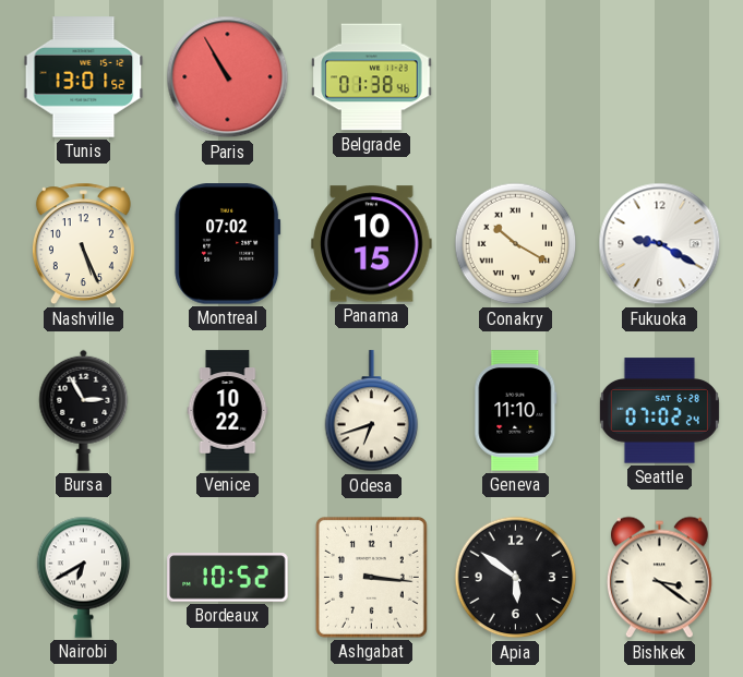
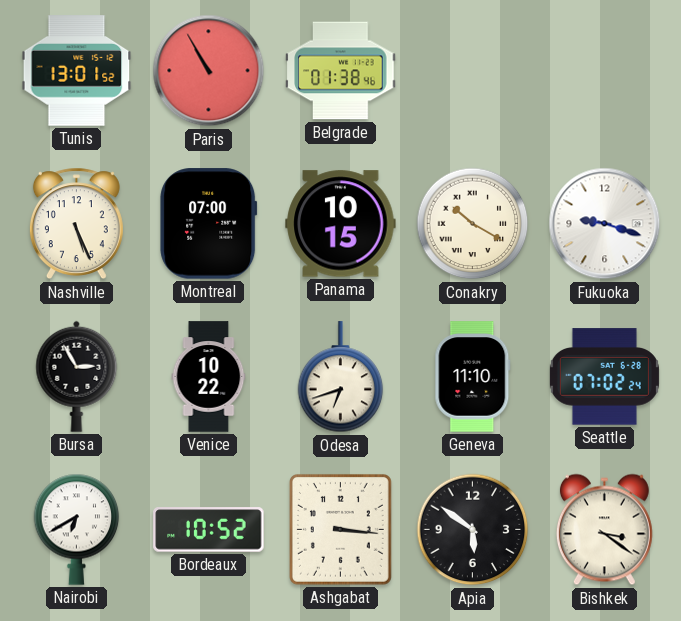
Montreal: 07:02 -> 07:00 (209, 224)
Fukuoka: 9:20 -> 9:18 (605, 224)
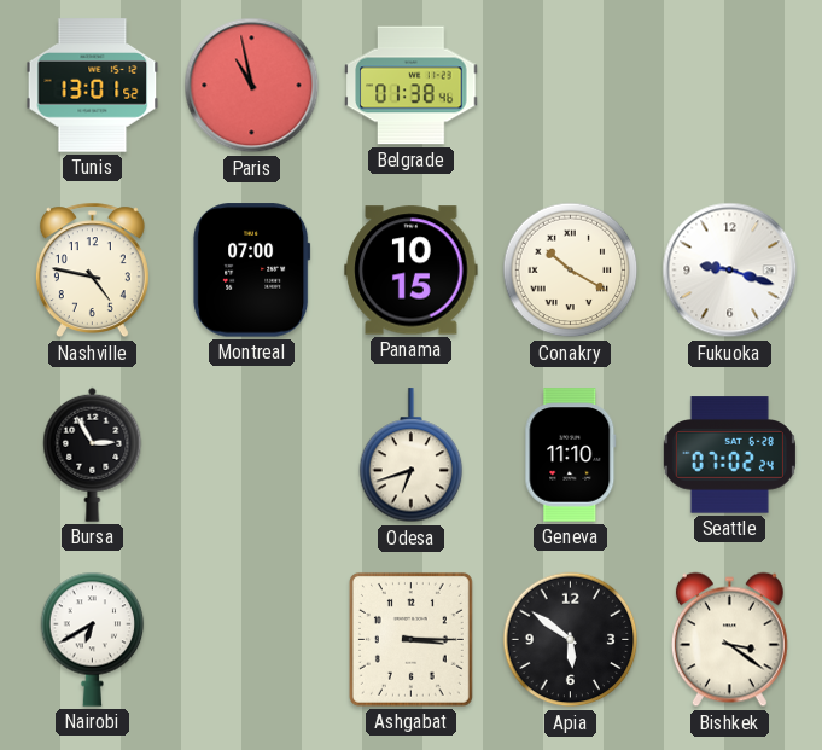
Paris: 10:55 -> 10:58 (252, 86)
Nashville: 5:26 -> 4:47 (92, 271)
Venice: 10:22 -> none (209, 377)
Bordeaux: 10:52 -> none (209, 530)
Ashgabat: 3:16 -> 3:15 (410, 639)
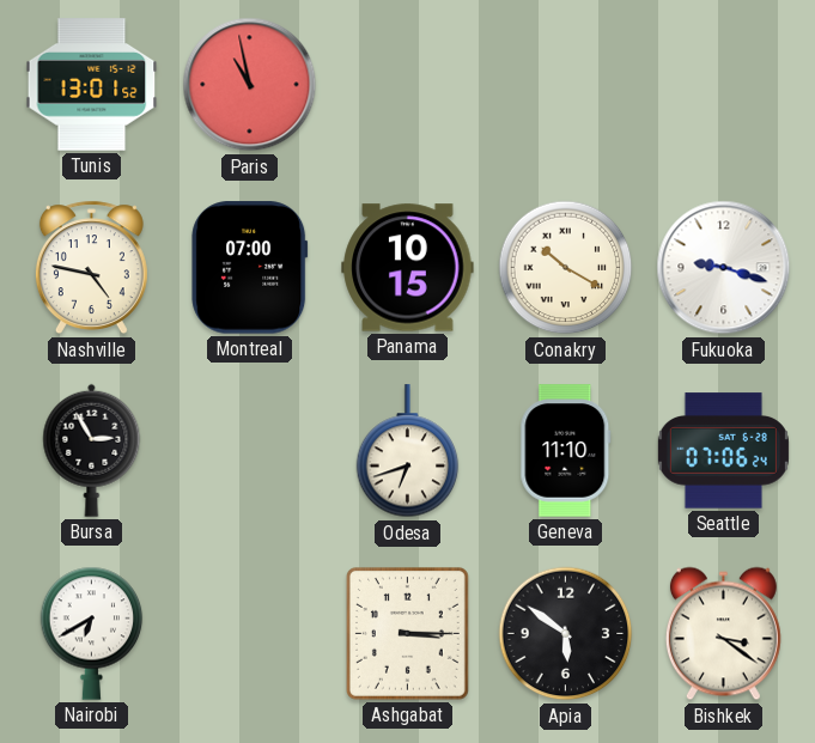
Belgrade: 01:38 -> none (412, 86)
Seattle: 07:02 -> 07:06 (723, 451)
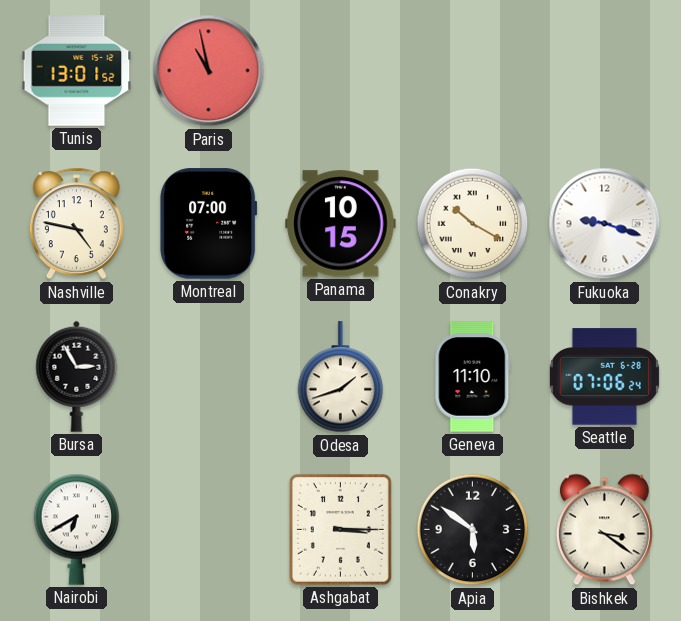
Odesa: 6:42 -> 1:42 (341, 377)
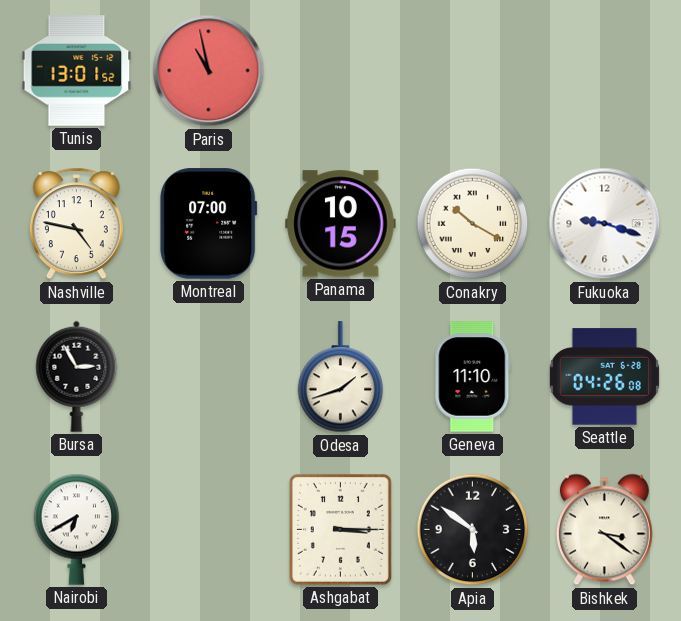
Seattle: 07:06 -> 04:26 (604, 377)
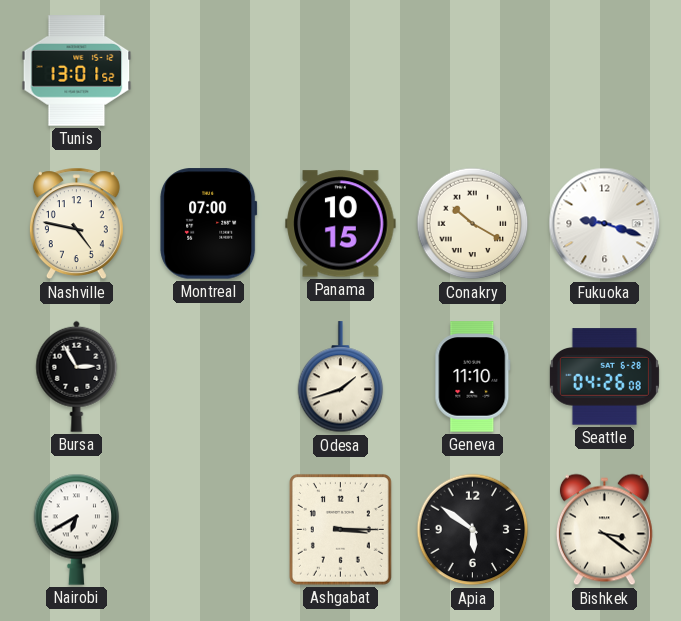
Paris: 10:58 -> none (209, 71)
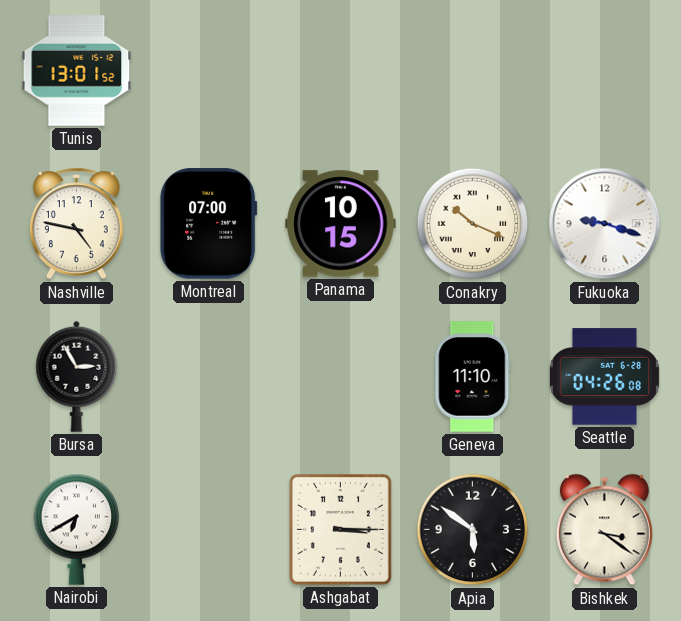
Conakry: 10:20 -> 10:19 (473, 224)
Odesa: 1:42 -> none (341, 377)
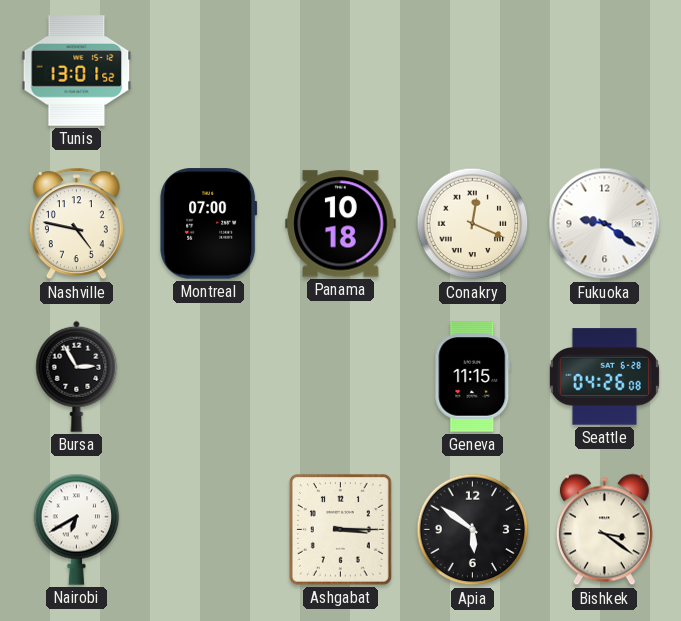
Panama: 10:15 -> 10:18 (341, 224)
Conakry: 10:19 -> 12:19 (473, 224)
Fukuoka: 9:18 -> 9:21 (605, 224)
Geneva: 11:10 -> 11:15 (473, 377)
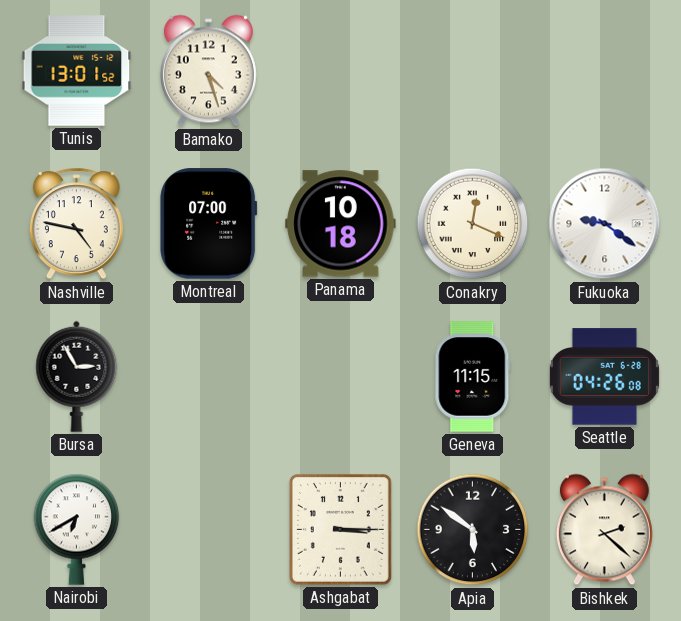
Bamako: none -> 4:27 (208, 71)
Bishkek: 3:21 -> 2:22 (604, 530)
